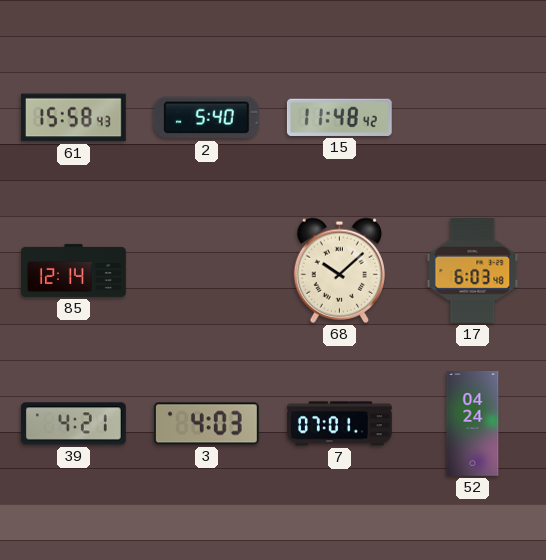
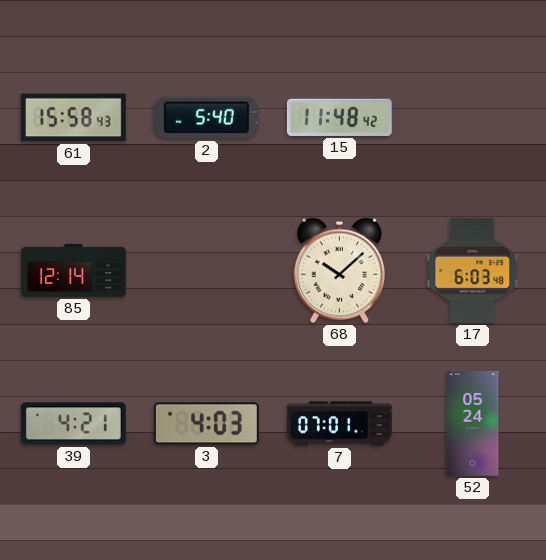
52: 04:24 -> 05:24 (473, 424)
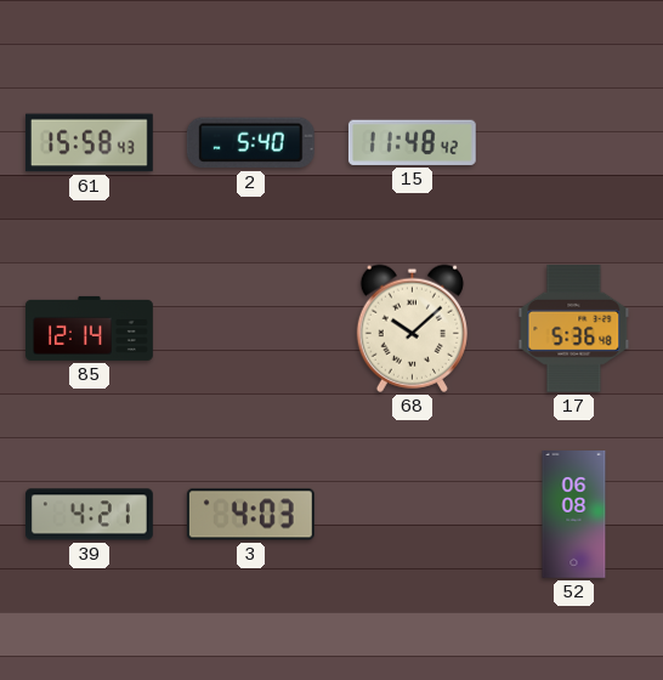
17: 6:03 -> 5:36 (574, 328)
7: 07:01 -> none (339, 424)
52: 05:24 -> 06:08 (574, 515)
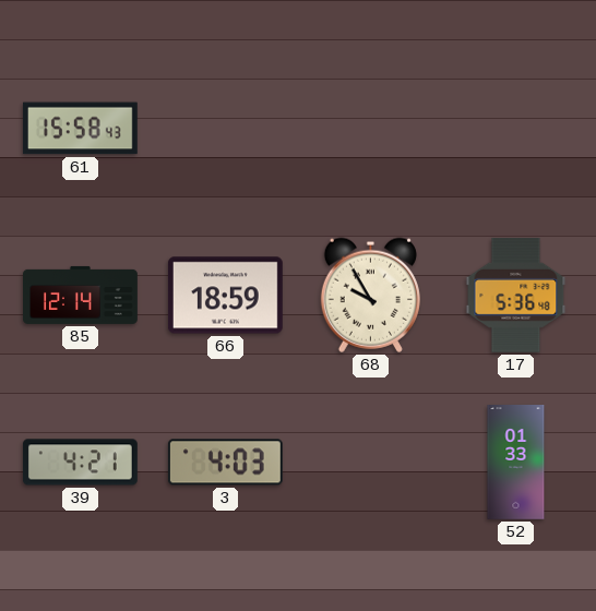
2: 5:40 -> none (250, 143)
15: 11:48 -> none (412, 142)
66: none -> 18:59 (225, 296)
68: 10:08 -> 9:55 (370, 295)
52: 06:08 -> 01:33 (516, 463)
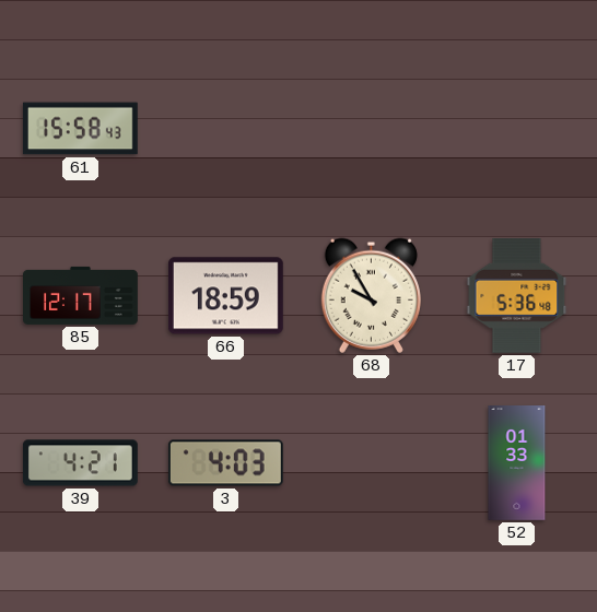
85: 12:14 -> 12:17 (81, 295)
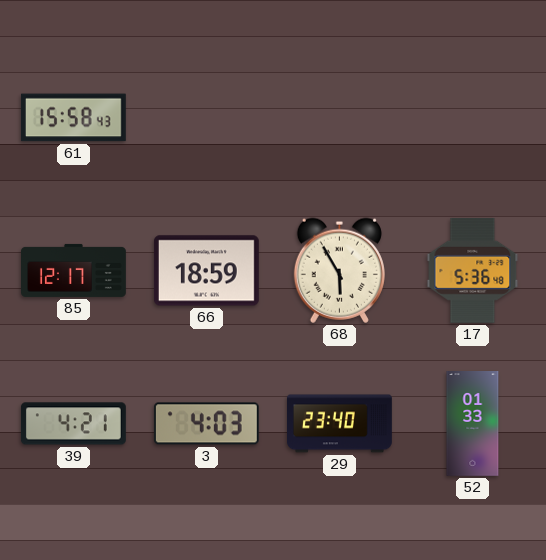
68: 9:55 -> 5:55 (339, 270)
29: none -> 23:40 (340, 424)
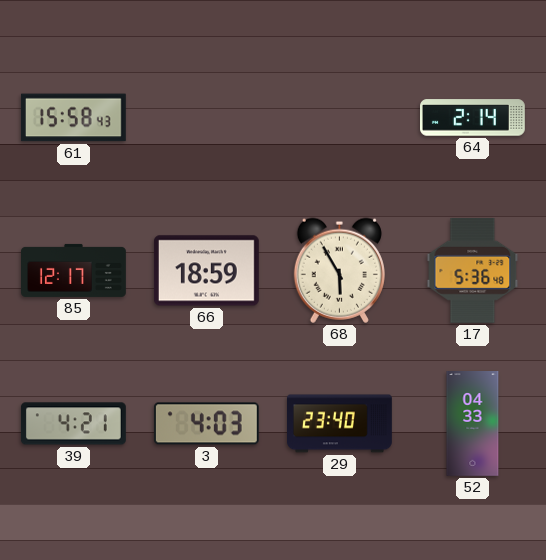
64: none -> 2:14 (473, 118)
52: 01:33 -> 04:33 (473, 424)
